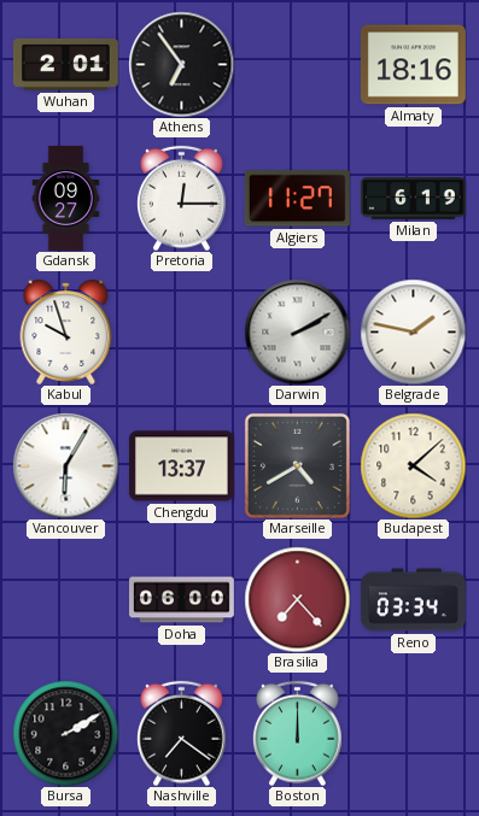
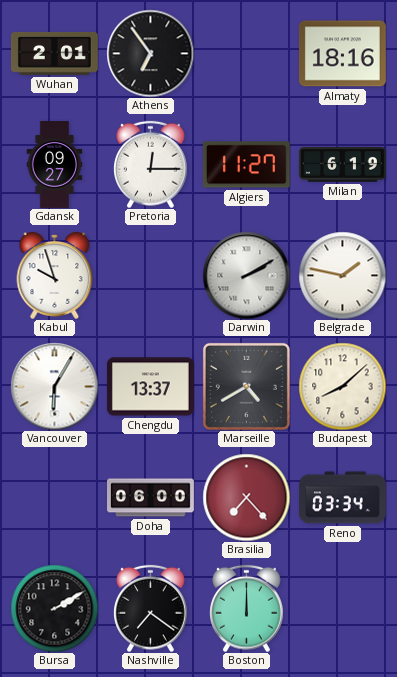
Budapest: 4:08 -> 8:08 (342, 386)
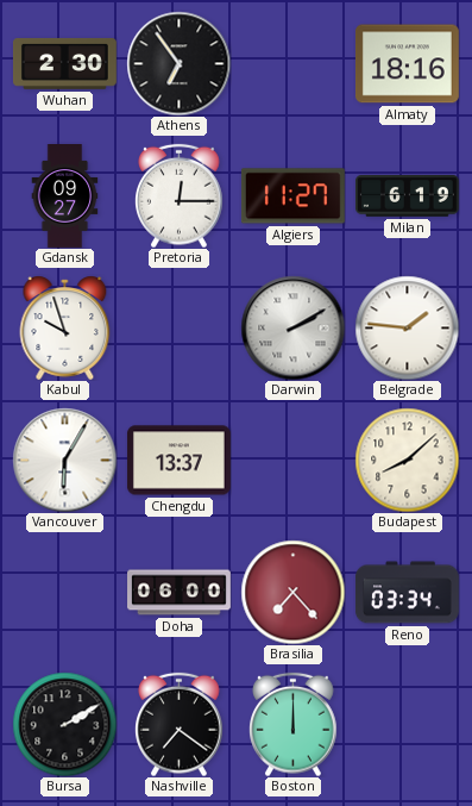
Wuhan: 2:01 -> 2:30 (64, 63)
Belgrade: 1:47 -> 1:46 (407, 327)
Marseille: 4:40 -> none (246, 386)
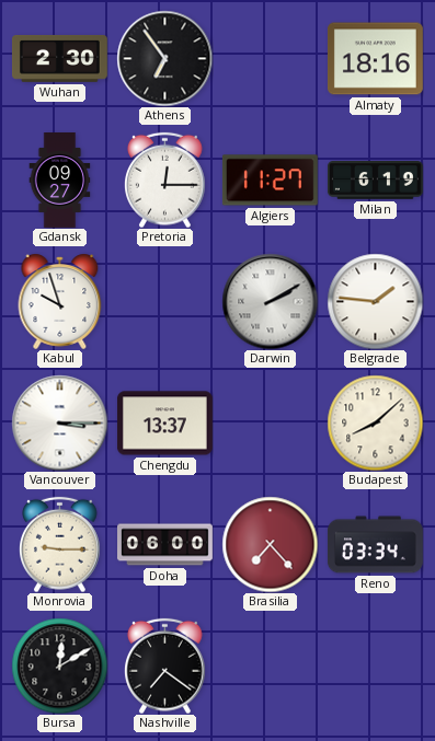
Vancouver: 6:05 -> 3:15 (59, 422)
Monrovia: none -> 9:15 (60, 544)
Bursa: 2:10 -> 12:10 (59, 665)
Boston: 12:00 -> none (294, 724)
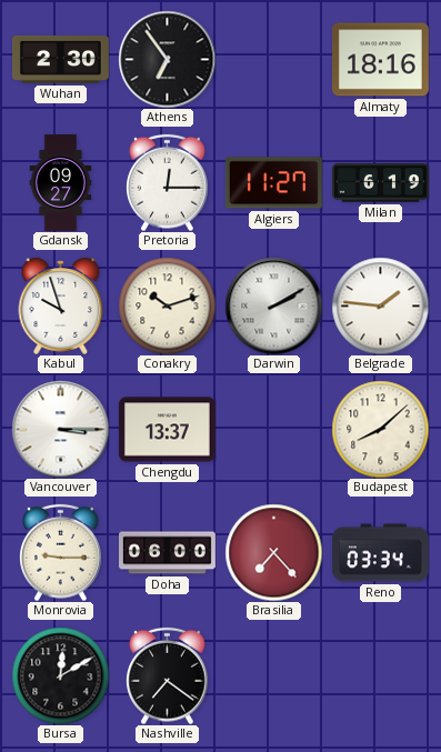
Conakry: none -> 10:12 (167, 305)
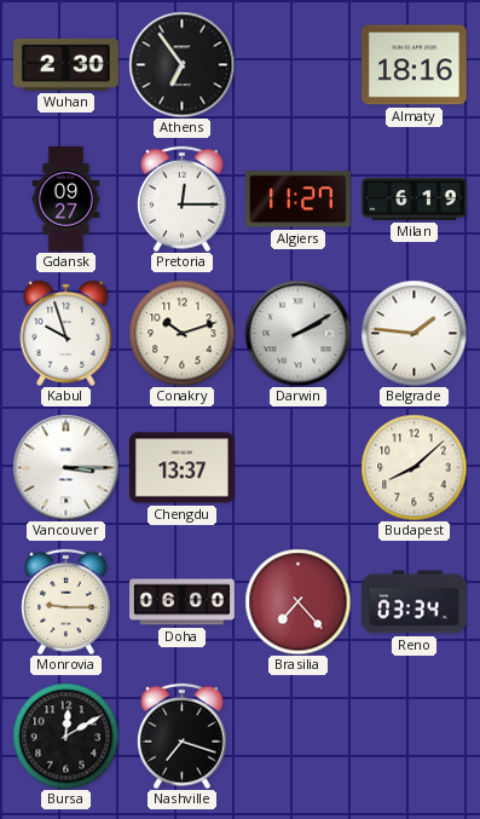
Nashville: 7:21 -> 7:18 (183, 736)
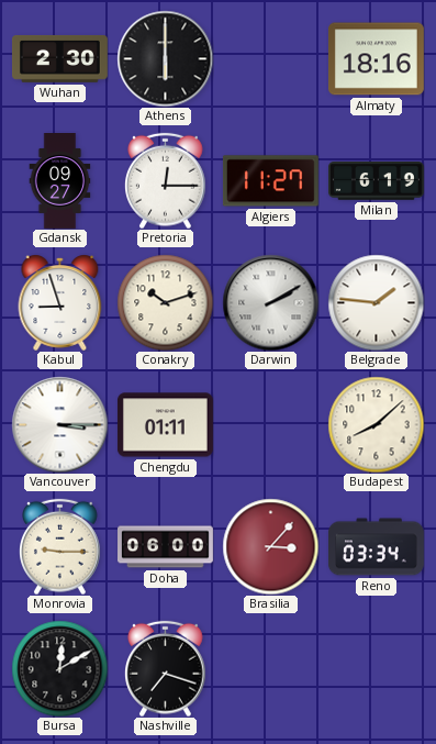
Athens: 6:54 -> 6:00 (165, 58)
Kabul: 9:57 -> 8:57 (60, 302)
Chengdu: 13:37 -> 01:11 (165, 425)
Brasilia: 7:23 -> 3:07 (270, 546)
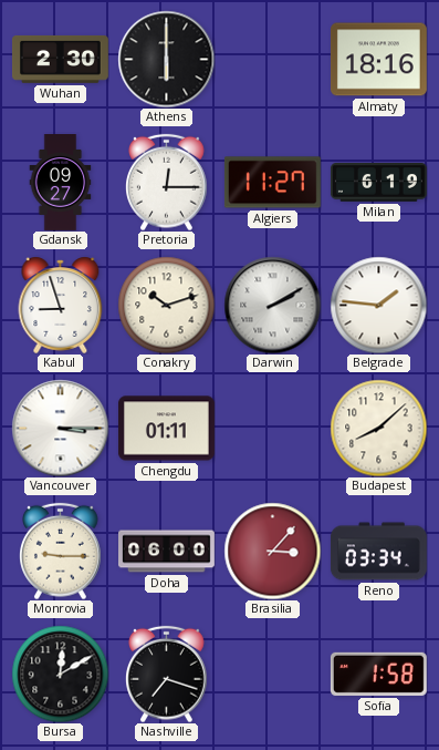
Sofia: none -> 1:58 (378, 674)
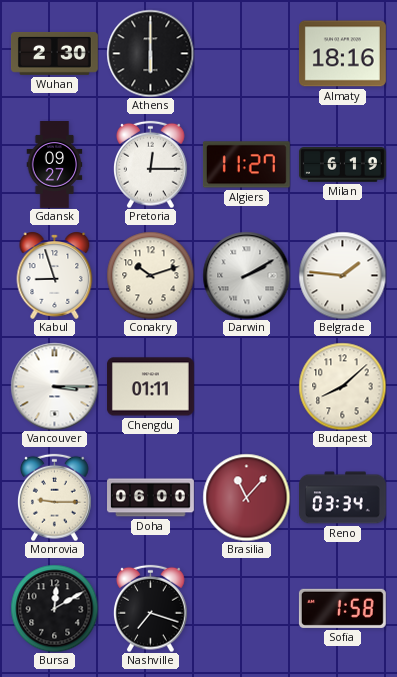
Brasilia: 3:07 -> 11:07 (246, 497)
